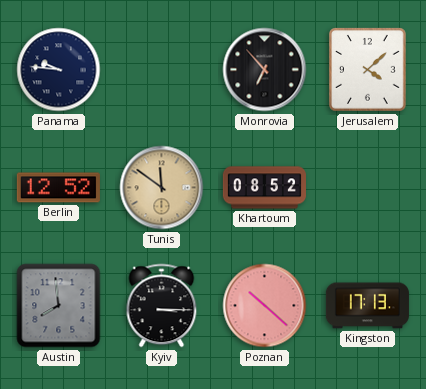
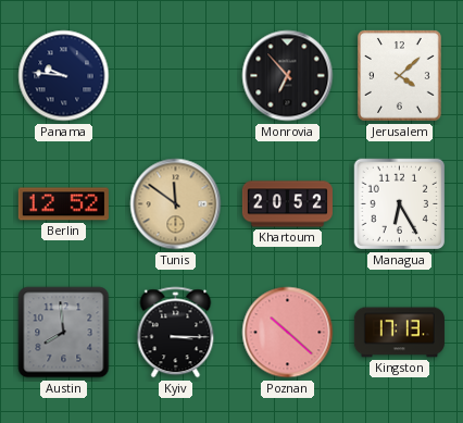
Khartoum: 08:52 -> 20:52 (287, 204)
Managua: none -> 6:25 (400, 204)
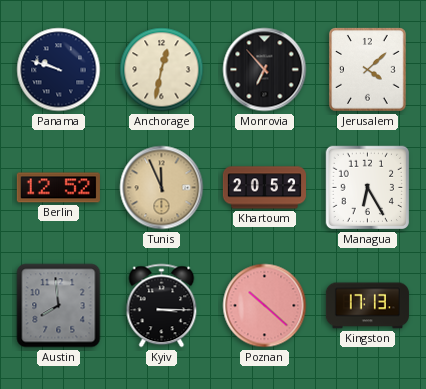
Panama: 9:46 -> 9:48 (59, 70)
Anchorage: none -> 12:32 (162, 70)
Tunis: 11:51 -> 11:56 (162, 188)
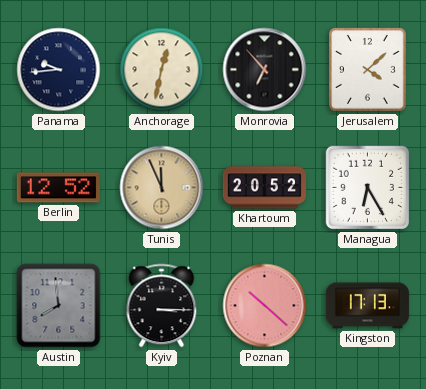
Panama: 9:48 -> 9:44 (59, 70)
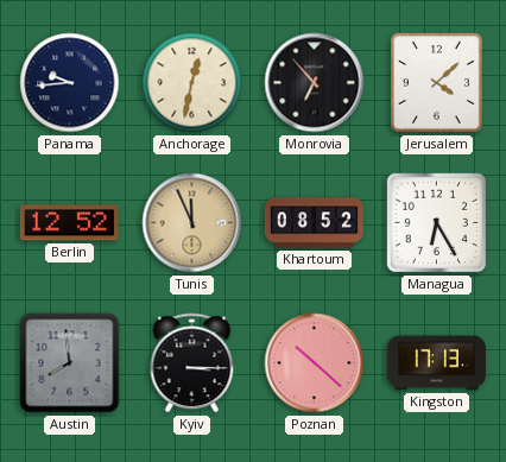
Khartoum: 20:52 -> 08:52 (314, 223)
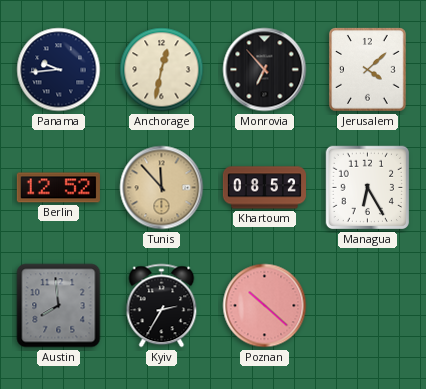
Tunis: 11:56 -> 11:53 (162, 188)
Kyiv: 3:15 -> 2:35 (162, 306)
Kingston: 17:13 -> none (436, 363)
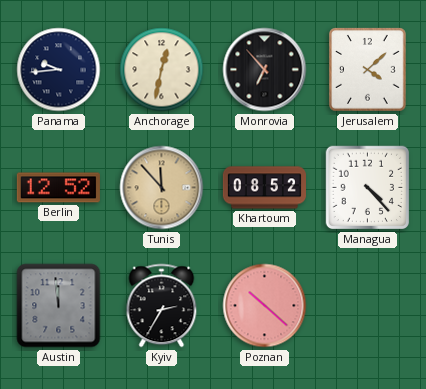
Managua: 6:25 -> 4:23 (368, 188)
Austin: 7:59 -> 11:59 (59, 306)
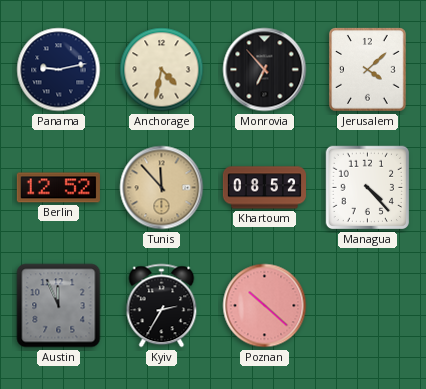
Panama: 9:44 -> 9:13 (59, 70)
Anchorage: 12:32 -> 4:32 (162, 70)
Austin: 11:59 -> 11:56 (59, 306)
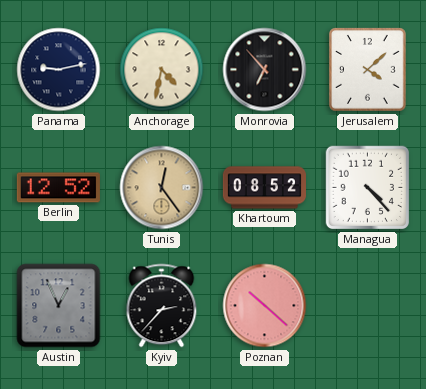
Tunis: 11:53 -> 12:24 (162, 188)
Austin: 11:56 -> 12:56 (59, 306)
Kyiv: 2:35 -> 2:37 (162, 306)
